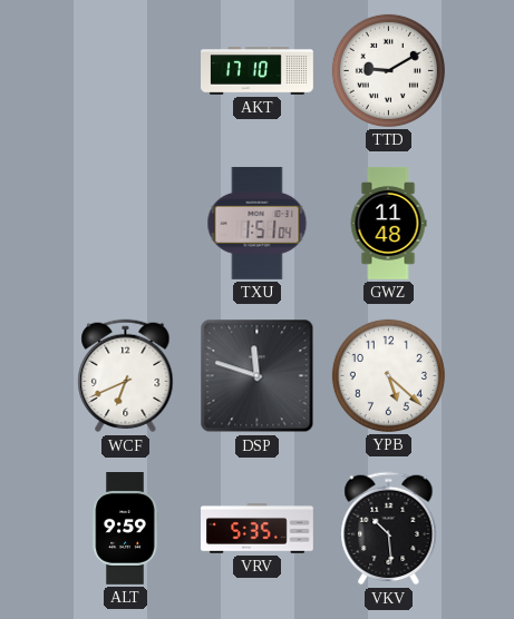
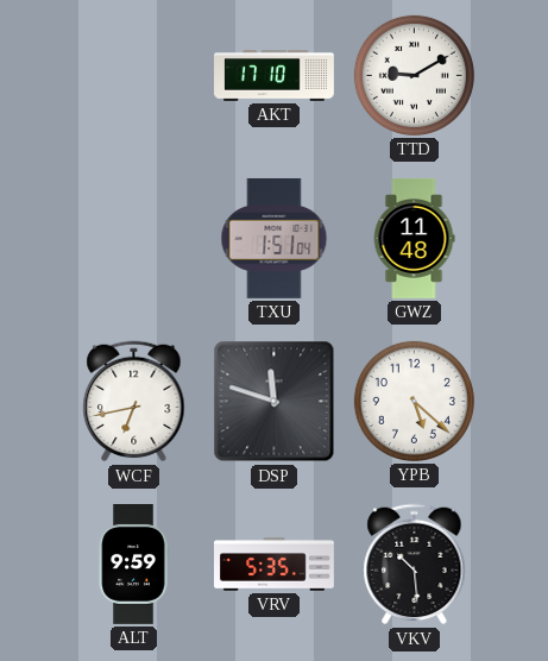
WCF: 6:41 -> 6:43 (134, 402)
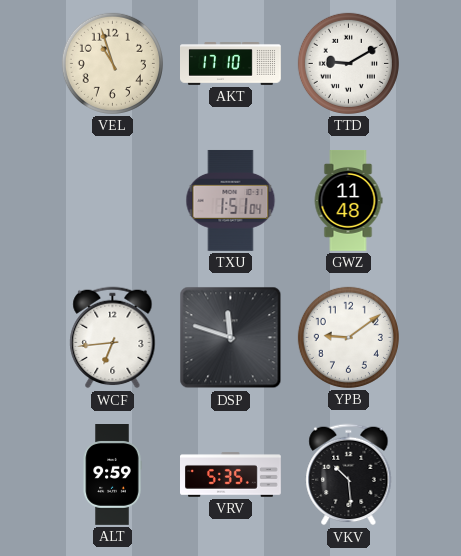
VEL: none -> 10:57 (112, 63)
WCF: 6:43 -> 6:44 (113, 338)
YPB: 5:22 -> 9:09 (348, 337)
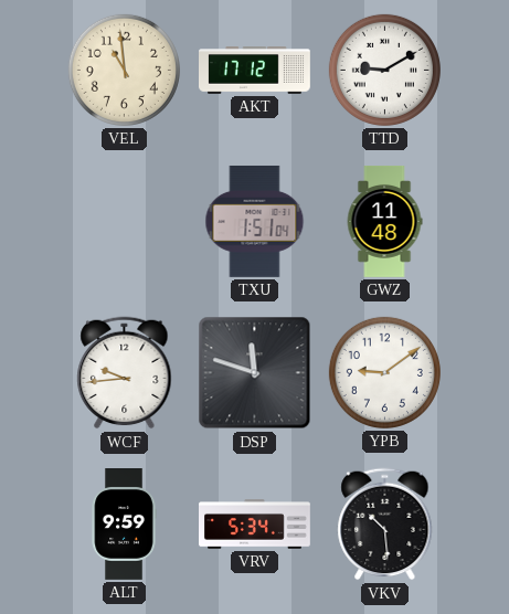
VEL: 10:57 -> 10:59 (124, 70)
AKT: 17:10 -> 17:12 (255, 71)
WCF: 6:44 -> 9:44 (125, 373)
VRV: 5:35 -> 5:34 (255, 525)
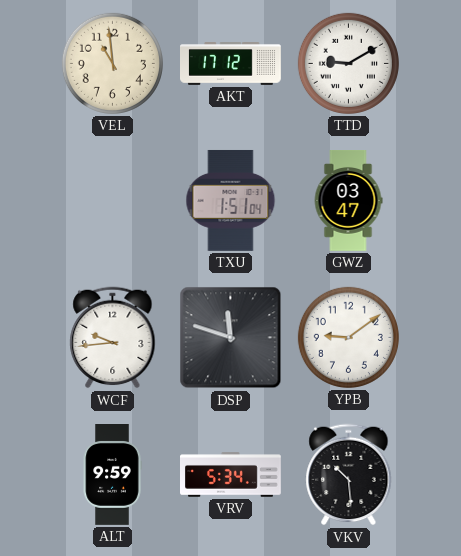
GWZ: 11:48 -> 03:47 (348, 201)
